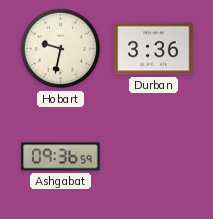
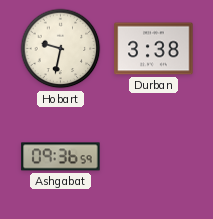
Durban: 3:36 -> 3:38 (154, 49)
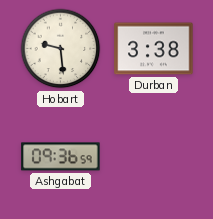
Hobart: 9:32 -> 9:29 (61, 49)
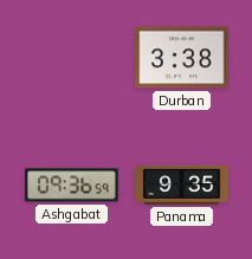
Hobart: 9:29 -> none (61, 49)
Panama: none -> 9:35 (182, 184)
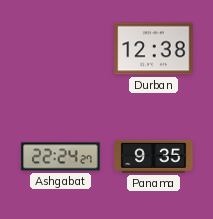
Durban: 3:38 -> 12:38 (154, 49)
Ashgabat: 09:36 -> 22:24 (61, 157)
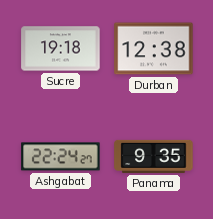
Sucre: none -> 19:18 (61, 49)
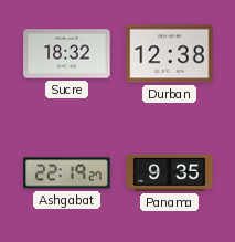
Sucre: 19:18 -> 18:32 (67, 54)
Ashgabat: 22:24 -> 22:19 (67, 173)
